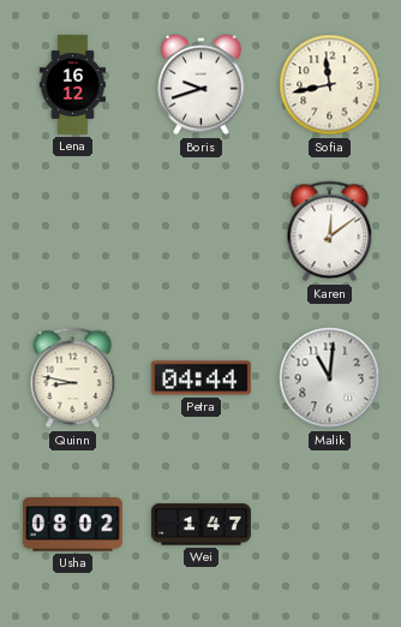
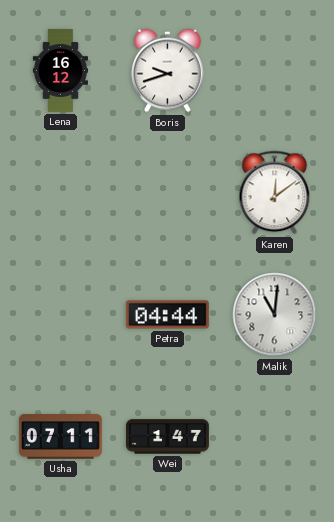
Sofia: 11:43 -> none (330, 85)
Quinn: 8:47 -> none (73, 378)
Usha: 08:02 -> 07:11 (60, 437)
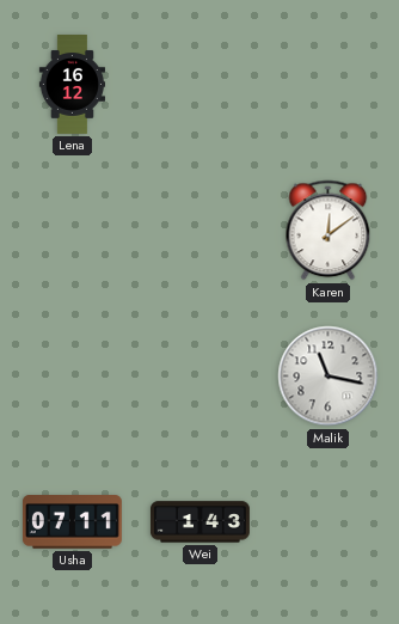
Boris: 9:42 -> none (168, 71)
Petra: 04:44 -> none (167, 315)
Malik: 11:01 -> 11:17 (329, 377)
Wei: 1:47 -> 1:43 (201, 522)
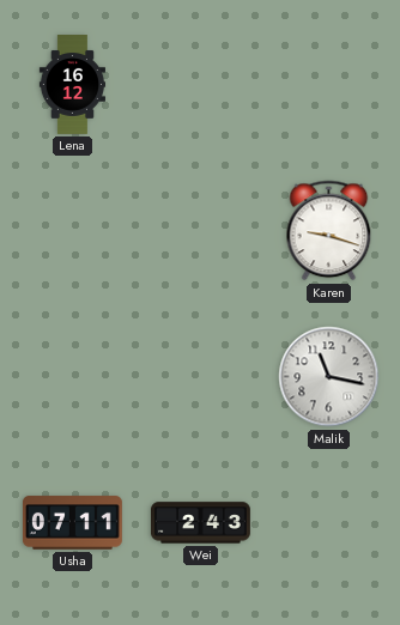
Karen: 12:09 -> 9:18 (329, 231)
Wei: 1:43 -> 2:43 (201, 523)
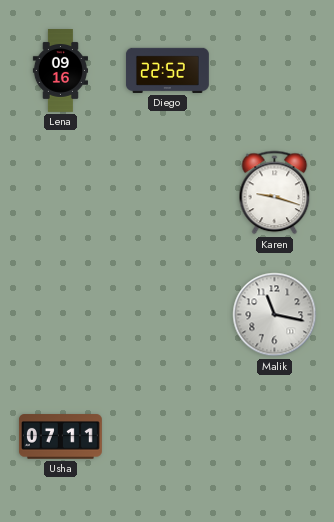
Lena: 16:12 -> 09:16 (60, 71)
Diego: none -> 22:52 (167, 70)
Wei: 2:43 -> none (201, 523)
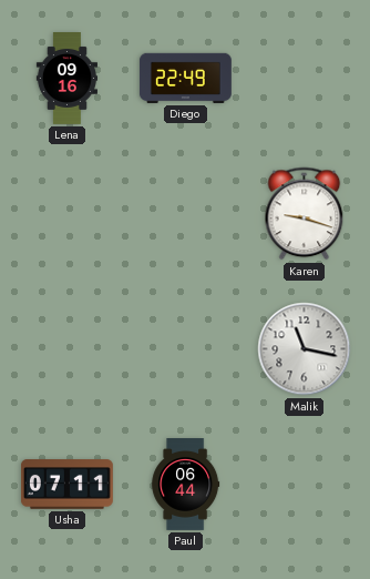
Diego: 22:52 -> 22:49 (185, 78)
Paul: none -> 06:44 (186, 485)
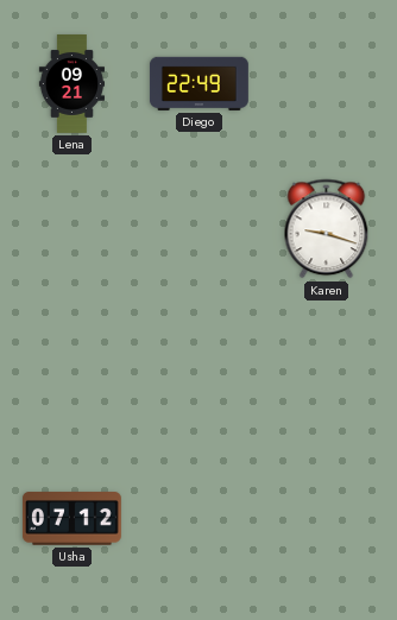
Lena: 09:16 -> 09:21 (71, 84)
Malik: 11:17 -> none (305, 349)
Usha: 07:11 -> 07:12 (71, 519)
Paul: 06:44 -> none (186, 485)
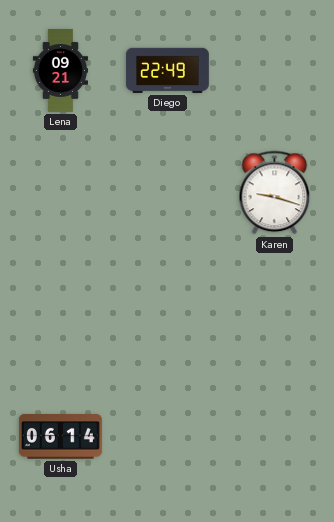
Usha: 07:12 -> 06:14 (60, 437)
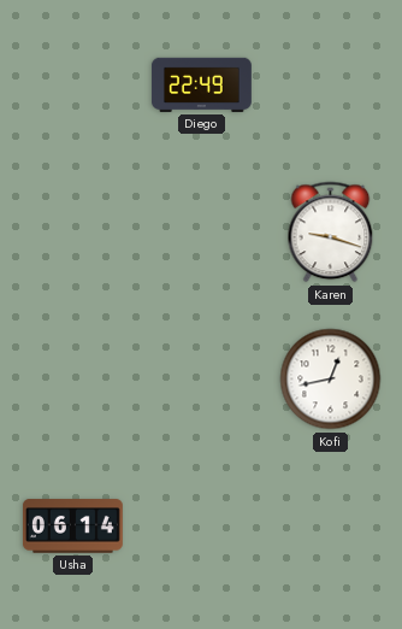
Lena: 09:21 -> none (60, 71)
Kofi: none -> 12:43 (331, 380)
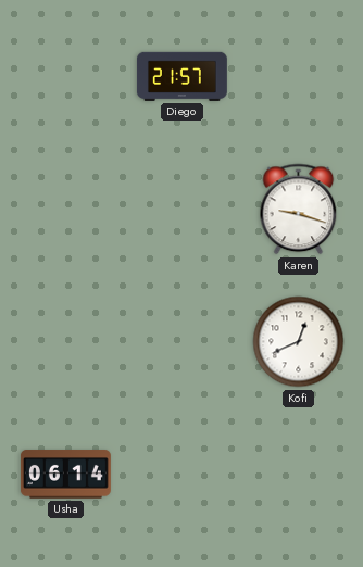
Diego: 22:49 -> 21:57 (181, 76)
Kofi: 12:43 -> 12:41 (299, 342)
